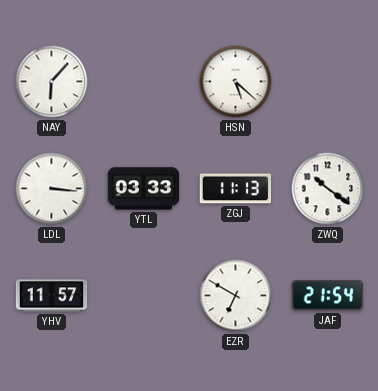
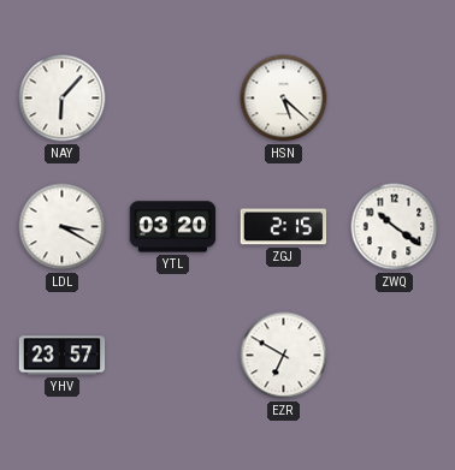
LDL: 3:16 -> 3:20 (63, 227)
YTL: 03:33 -> 03:20 (173, 227)
ZGJ: 11:13 -> 2:15 (284, 227)
YHV: 11:57 -> 23:57 (63, 356)
JAF: 21:54 -> none (328, 296)
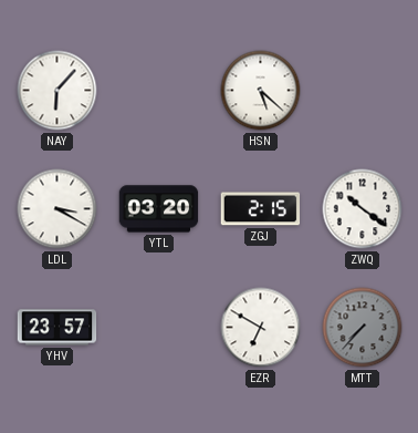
MTT: none -> 7:37 (363, 328)
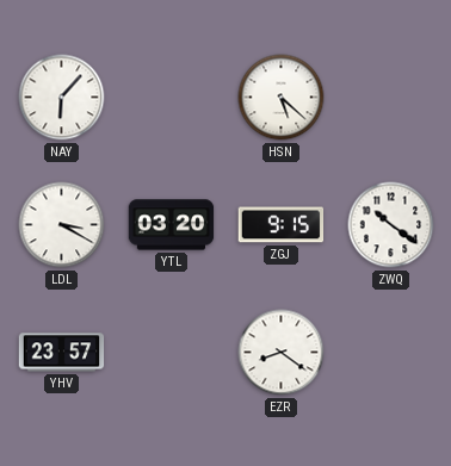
ZGJ: 2:15 -> 9:15 (282, 225)
EZR: 6:50 -> 8:21 (282, 353)
MTT: 7:37 -> none (363, 328)
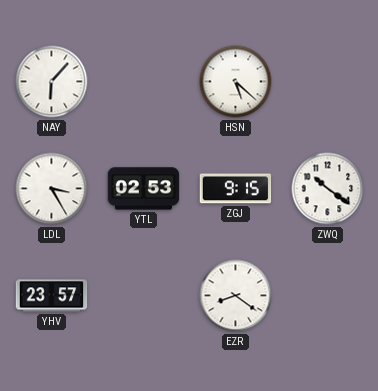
LDL: 3:20 -> 3:25 (52, 189)
YTL: 03:20 -> 02:53 (144, 189)
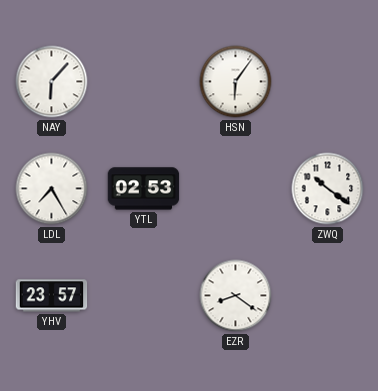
HSN: 5:22 -> 6:06 (236, 82)
LDL: 3:25 -> 7:25 (52, 189)
ZGJ: 9:15 -> none (236, 189)
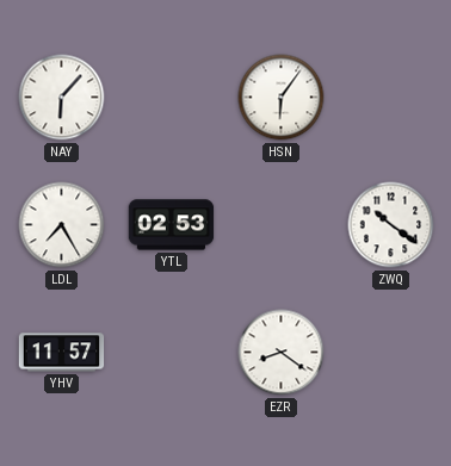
YHV: 23:57 -> 11:57 (62, 353)
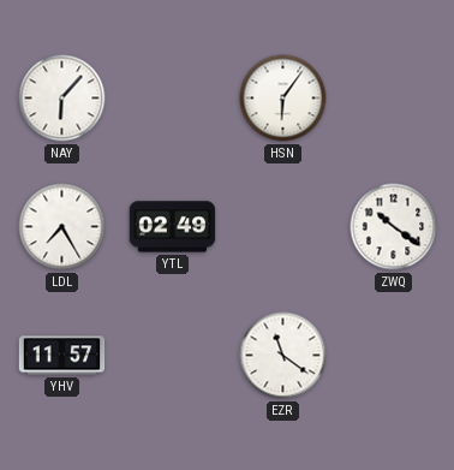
YTL: 02:53 -> 02:49 (173, 227)
EZR: 8:21 -> 11:21 (283, 356)
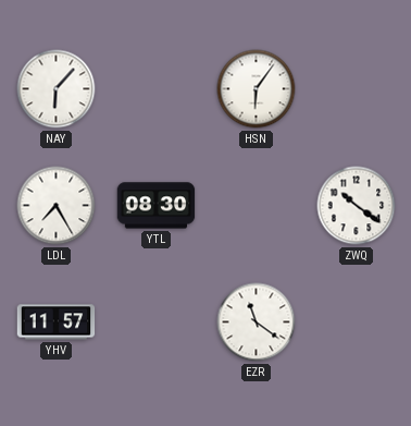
YTL: 02:49 -> 08:30 (157, 206)
